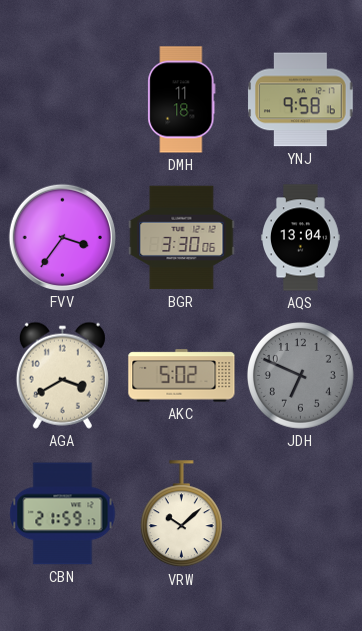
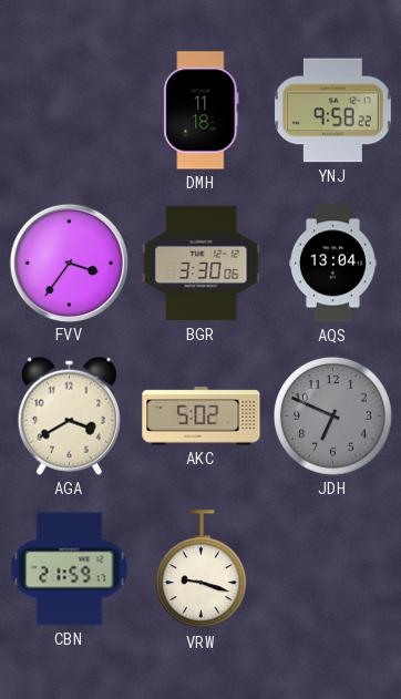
YNJ: 9:58:16 -> 9:58:22 (333, 111)
VRW: 10:08 -> 9:18 (200, 569)
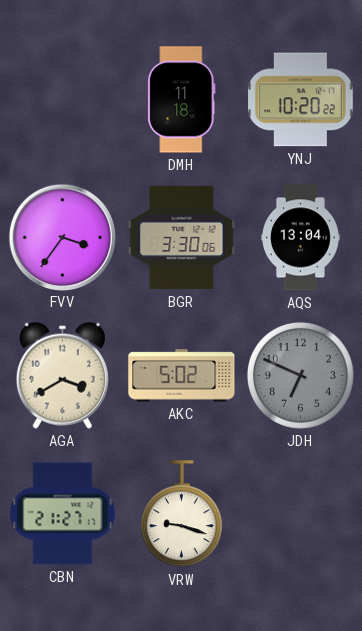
YNJ: 9:58 -> 10:20 (301, 100)
CBN: 21:59 -> 21:27 (63, 514)
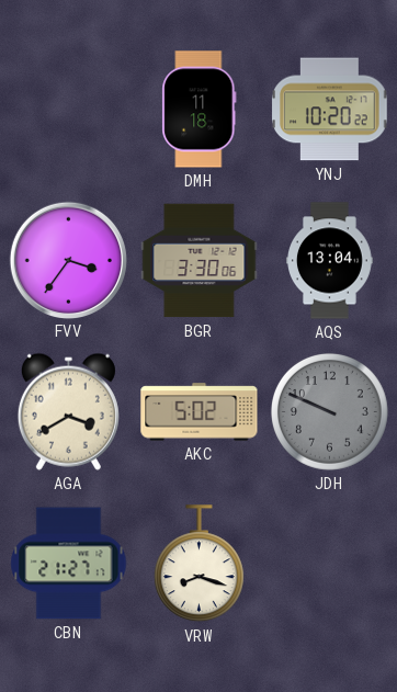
JDH: 6:49 -> 9:49 (329, 411)
VRW: 9:18 -> 8:18 (198, 564)
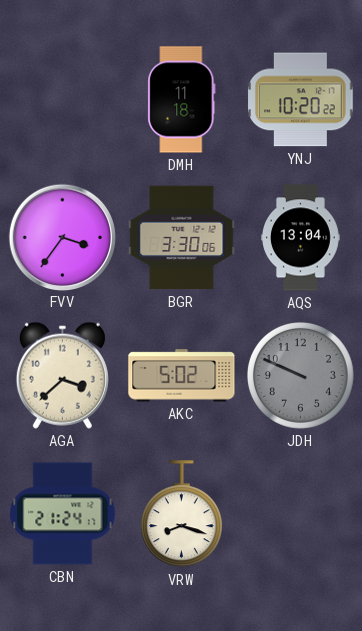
AGA: 3:40 -> 3:38 (62, 375)
CBN: 21:27 -> 21:24 (63, 514)
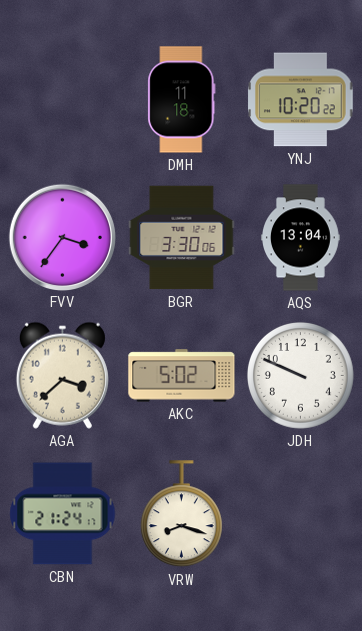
JDH dial: grey -> white (300, 375)
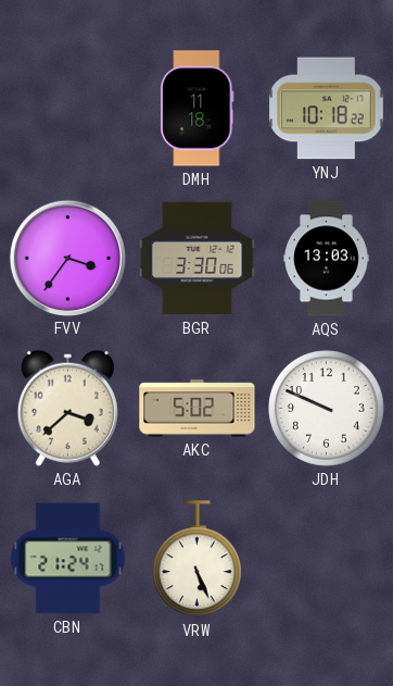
YNJ: 10:20 -> 10:18 (327, 109)
AQS: 13:04 -> 13:03 (327, 259)
VRW: 8:18 -> 5:26 (196, 559)
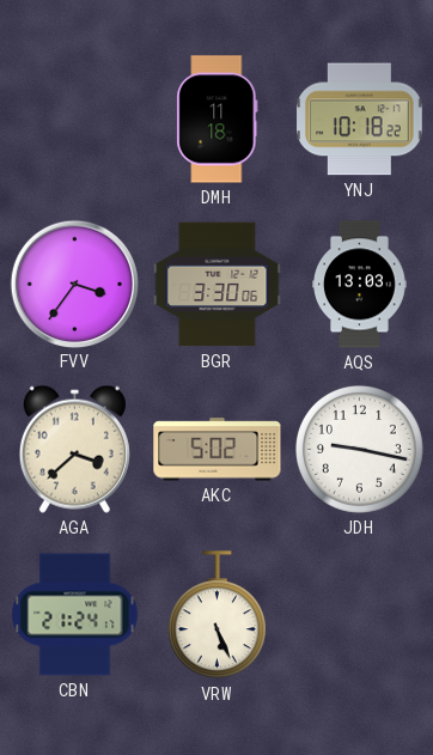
JDH: 9:49 -> 9:17 (359, 449)
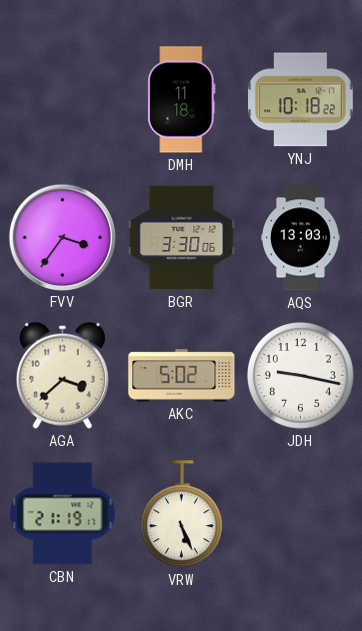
CBN: 21:24 -> 21:19 (63, 514)
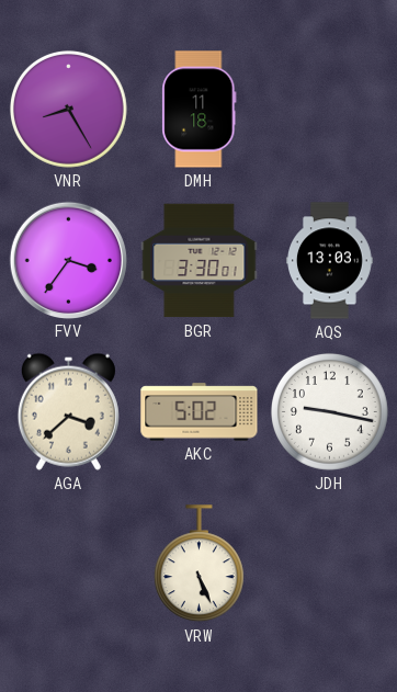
VNR: none -> 8:25 (68, 109)
YNJ: 10:18 -> none (301, 100)
BGR: 3:30:06 -> 3:30:01 (200, 261)
CBN: 21:19 -> none (63, 514)
